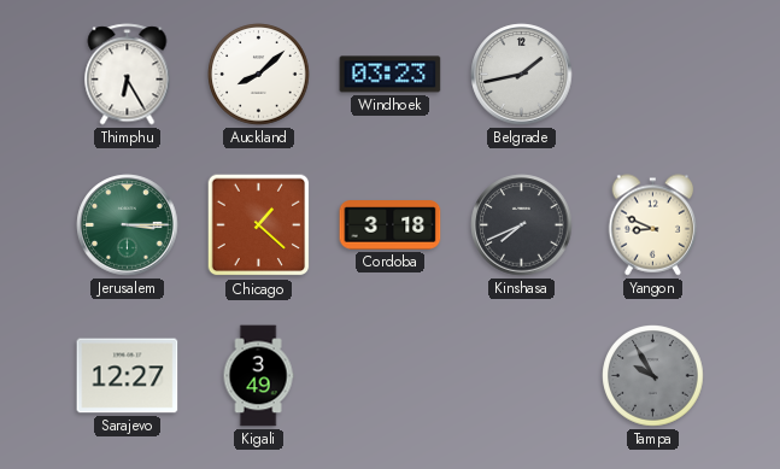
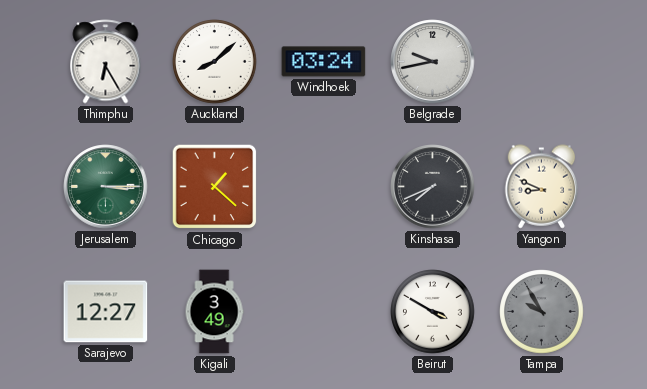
Windhoek: 03:23 -> 03:24 (324, 62)
Belgrade: 1:43 -> 9:43 (433, 62)
Cordoba: 3:18 -> none (391, 225)
Beirut: none -> 3:50 (433, 312)
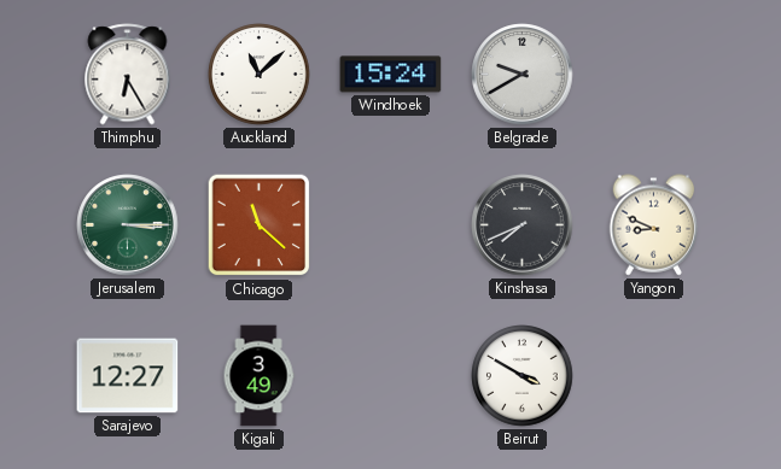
Auckland: 8:08 -> 11:08 (260, 75)
Windhoek: 03:24 -> 15:24 (391, 75)
Belgrade: 9:43 -> 9:40 (523, 75)
Chicago: 1:22 -> 11:22 (260, 225)
Tampa: 9:55 -> none (542, 312)
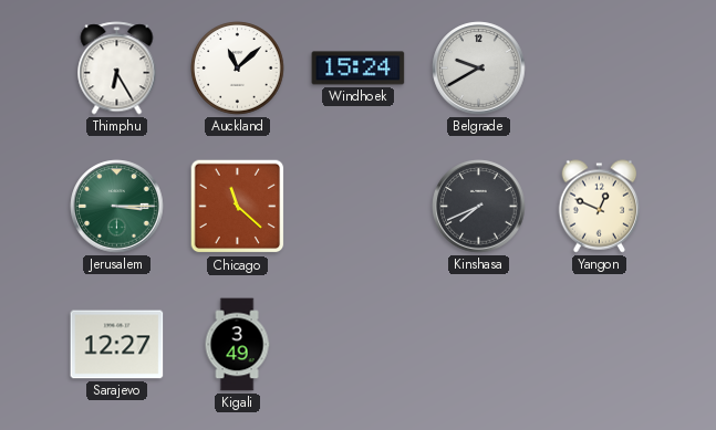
Yangon: 8:49 -> 12:49 (600, 207)
Beirut: 3:50 -> none (523, 376)
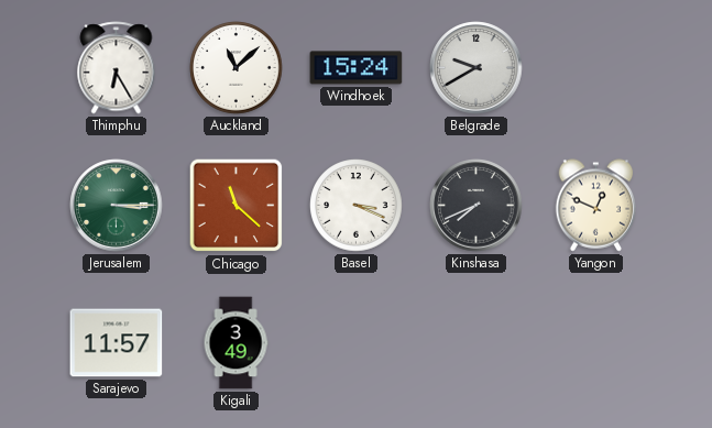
Basel: none -> 3:19 (357, 206)
Sarajevo: 12:27 -> 11:57 (117, 343)
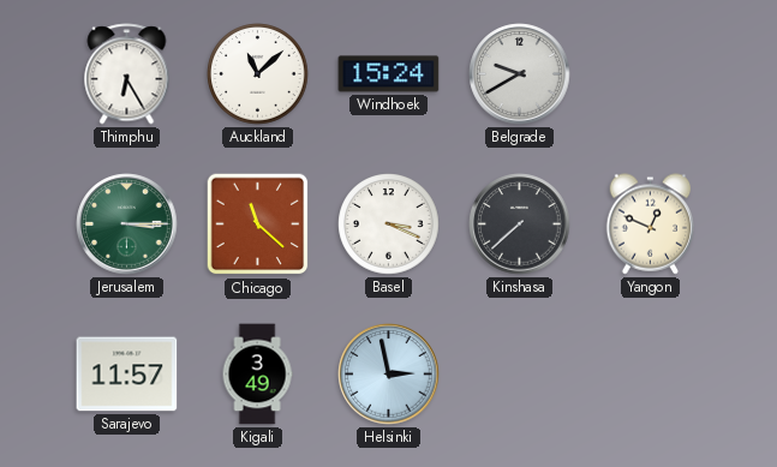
Kinshasa: 7:41 -> 7:38 (520, 224)
Helsinki: none -> 2:58 (389, 375)
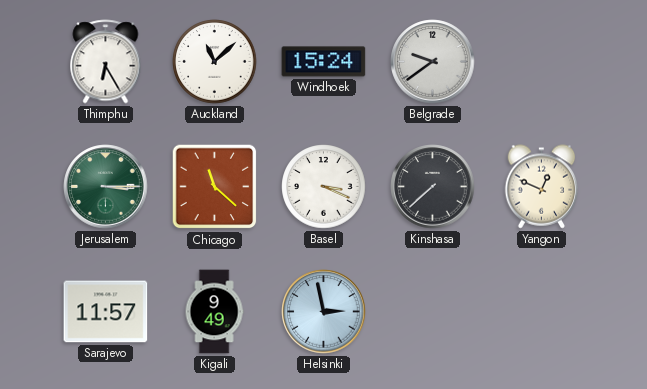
Belgrade: 9:40 -> 9:39 (433, 62)
Kigali: 3:49 -> 9:49 (214, 312)
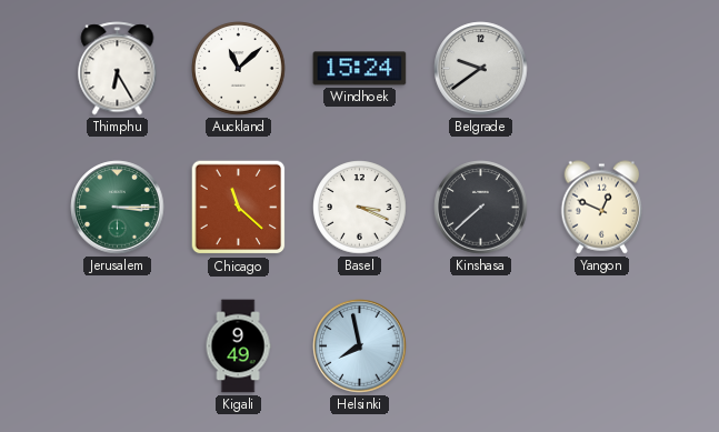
Sarajevo: 11:57 -> none (106, 312)
Helsinki: 2:58 -> 7:58 (360, 346)
